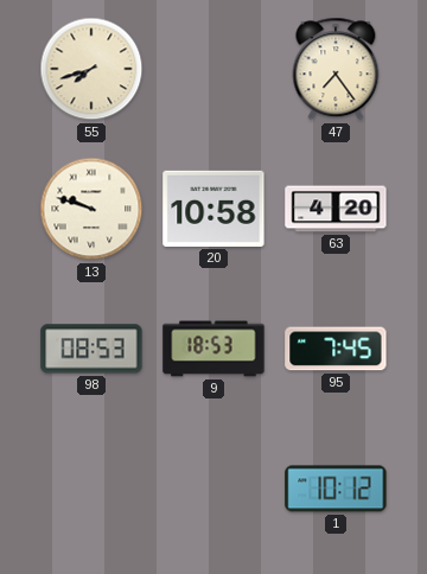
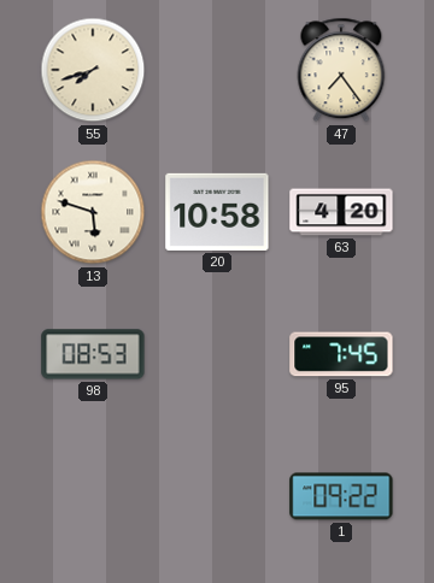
13: 9:48 -> 5:48 (93, 212)
9: 18:53 -> none (213, 349)
1: 10:12 -> 09:22 (341, 496)
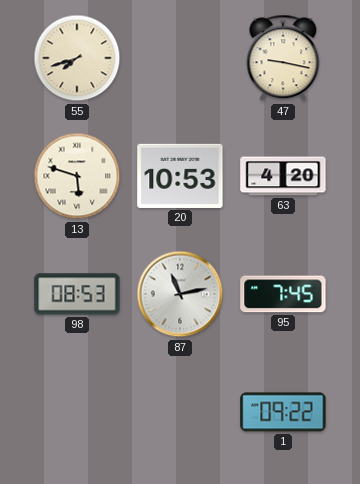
47: 7:24 -> 9:17 (283, 58)
20: 10:58 -> 10:53 (180, 176)
87: none -> 11:13 (180, 294)
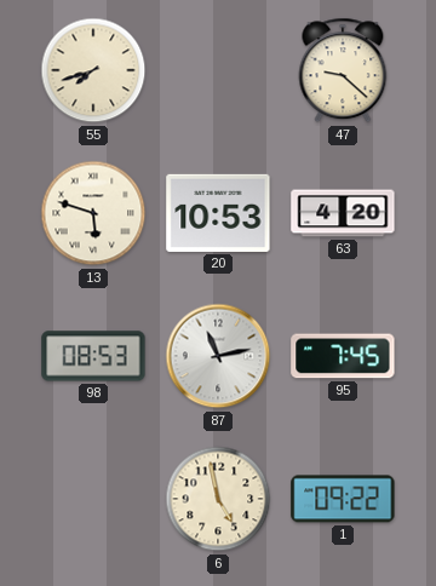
47: 9:17 -> 9:22 (343, 70)
6: none -> 4:58 (218, 499)
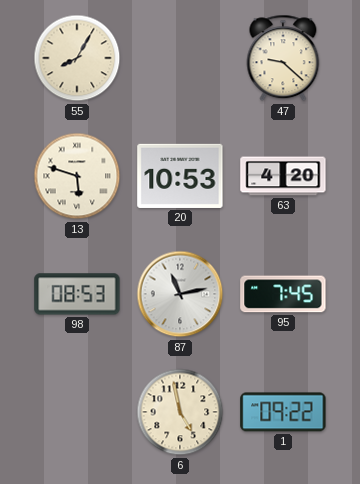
55: 7:42 -> 8:05 (77, 58)
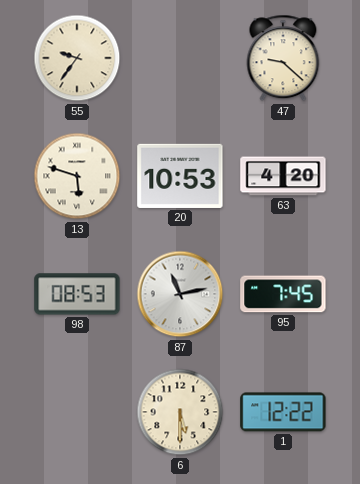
55: 8:05 -> 9:36 (77, 58)
6: 4:58 -> 5:30 (180, 412)
1: 09:22 -> 12:22 (283, 412)
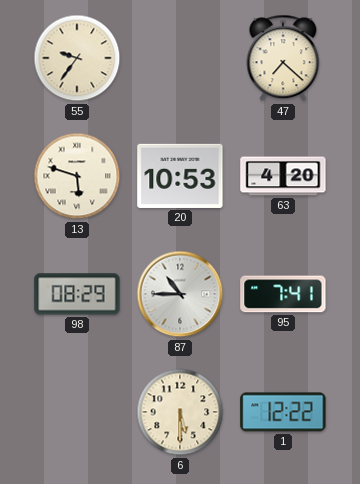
47: 9:22 -> 7:22 (283, 58)
98: 08:53 -> 08:29 (77, 294)
87: 11:13 -> 10:45 (180, 294)
95: 7:45 -> 7:41 (283, 294)
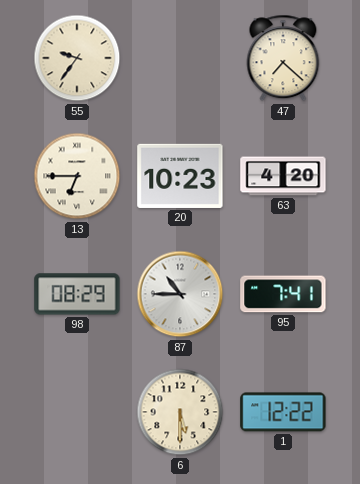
13: 5:48 -> 6:45 (77, 176)
20: 10:53 -> 10:23 (180, 176)
